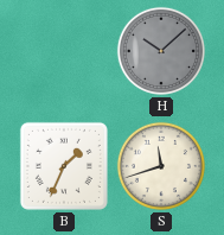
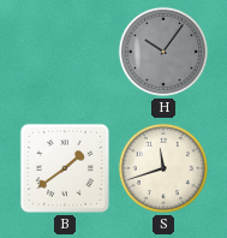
H: 10:08 -> 10:06 (163, 52)
B: 1:34 -> 1:39 (65, 168)
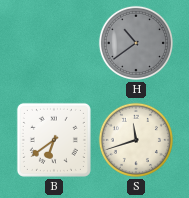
H: 10:06 -> 10:39 (136, 43)
B: 1:39 -> 6:39 (54, 140)
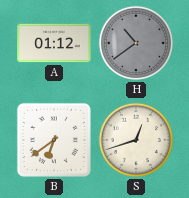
A: none -> 01:12 (54, 43)
S: 11:42 -> 12:42 (136, 140)
